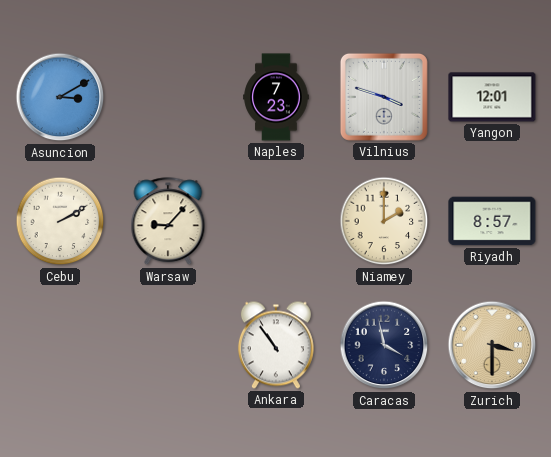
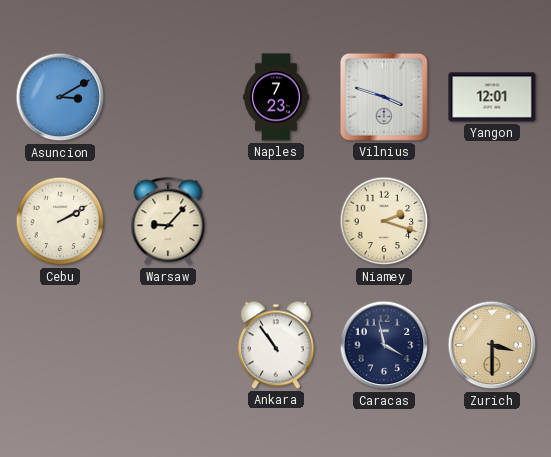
Niamey: 2:00 -> 2:18 (384, 221)
Riyadh: 8:57 -> none (492, 221)
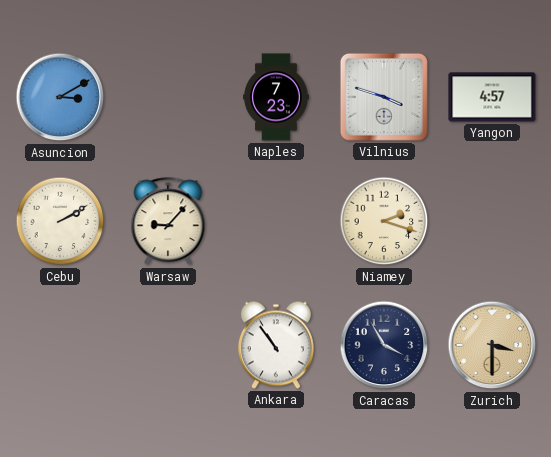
Yangon: 12:01 -> 4:57 (492, 97)
Caracas: 3:58 -> 3:55 (384, 345)
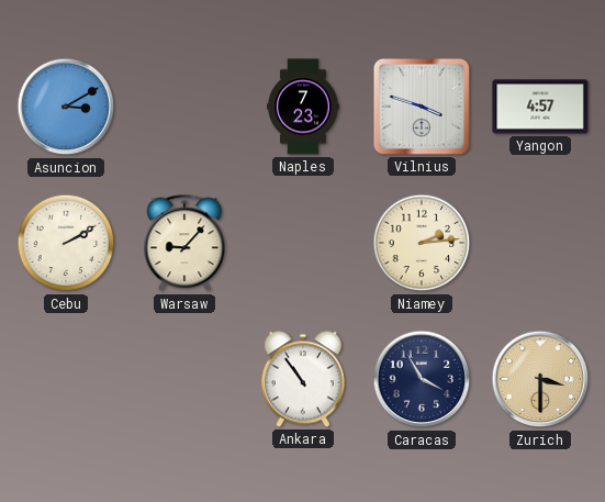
Niamey: 2:18 -> 2:14 (422, 243)
